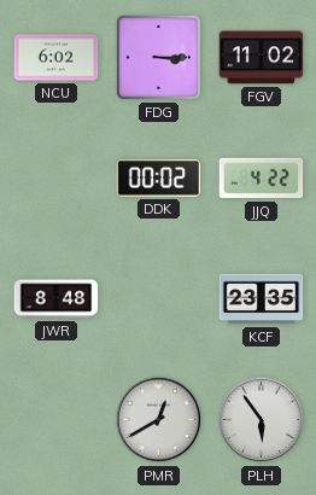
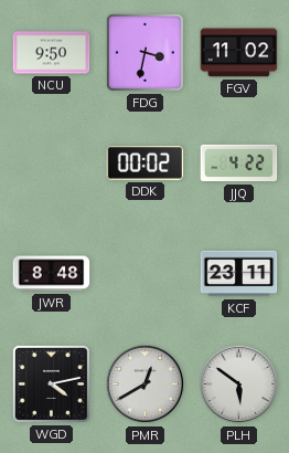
NCU: 6:02 -> 9:50 (52, 53)
FDG: 3:15 -> 3:32 (144, 52)
KCF: 23:35 -> 23:11 (239, 274)
WGD: none -> 4:13 (51, 383)
PLH: 5:54 -> 5:51 (239, 384)
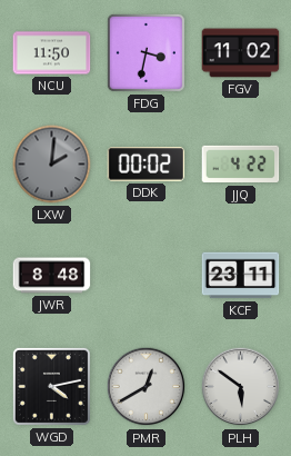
NCU: 9:50 -> 11:50 (52, 53)
LXW: none -> 2:01 (52, 165)
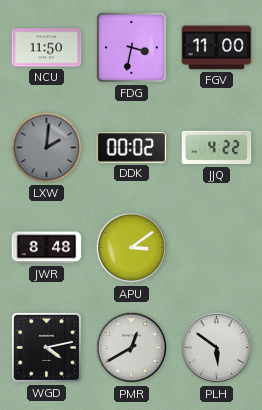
FGV: 11:02 -> 11:00 (217, 48)
APU: none -> 3:09 (132, 248)
KCF: 23:11 -> none (241, 276)
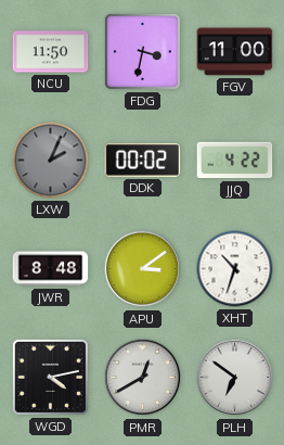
LXW: 2:01 -> 2:04 (51, 161)
XHT: none -> 10:33 (235, 269)
PLH: 5:51 -> 6:51 (235, 378)
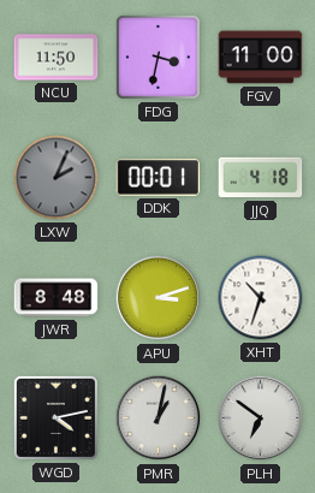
DDK: 00:02 -> 00:01 (159, 178)
JJQ: 4:22 -> 4:18 (261, 178)
APU: 3:09 -> 3:12 (159, 298)
PMR: 12:40 -> 1:02 (159, 418)
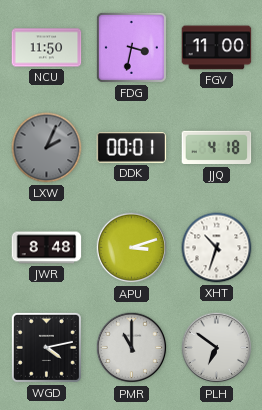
PMR: 1:02 -> 11:00 (132, 348)
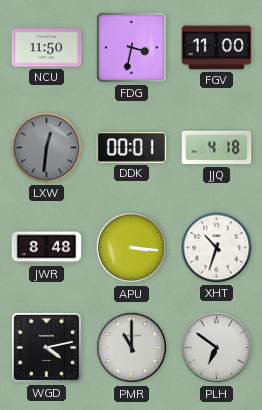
LXW: 2:04 -> 12:31 (47, 148)
APU: 3:12 -> 3:16 (132, 248)
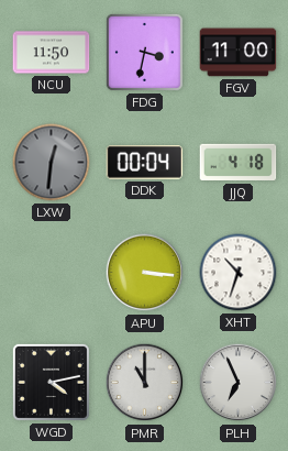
DDK: 00:01 -> 00:04 (145, 163)
JWR: 8:48 -> none (47, 248)
PLH: 6:51 -> 6:56 (239, 383)
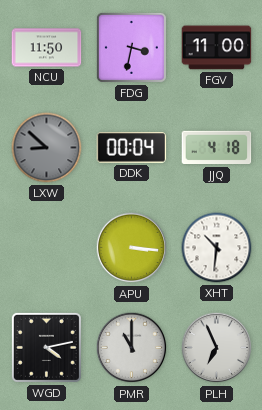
LXW: 12:31 -> 8:52 (47, 148)
XHT: 10:33 -> 10:31 (217, 248)
